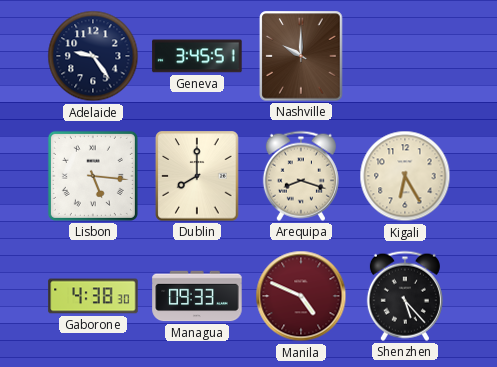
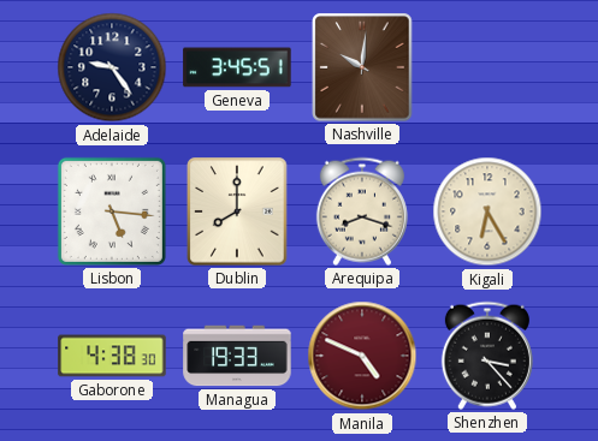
Nashville: 10:00 -> 10:01 (362, 67)
Managua: 09:33 -> 19:33 (237, 356)
Shenzhen: 5:23 -> 3:23 (487, 356)
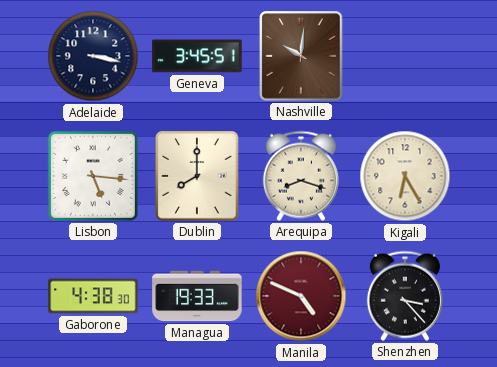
Adelaide: 9:24 -> 3:17 (93, 56)
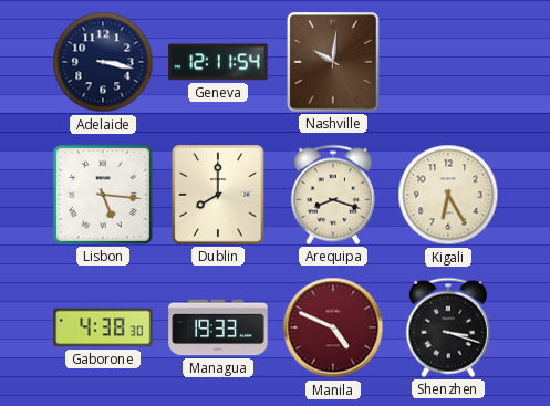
Geneva: 3:45 -> 12:11 (218, 62)
Shenzhen: 3:23 -> 3:18 (448, 327)
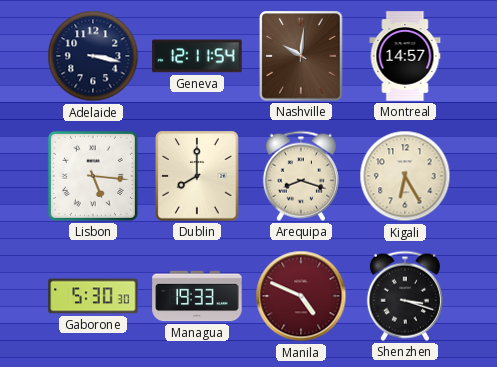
Montreal: none -> 14:57 (405, 56)
Gaborone: 4:38 -> 5:30 (93, 296)
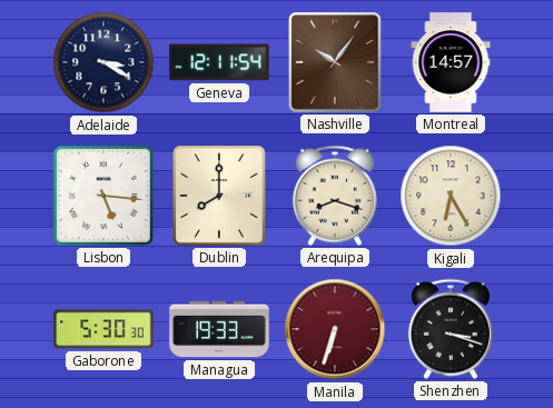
Adelaide: 3:17 -> 3:20 (103, 62)
Nashville: 10:01 -> 10:06 (335, 62)
Manila: 4:49 -> 6:33 (335, 329)
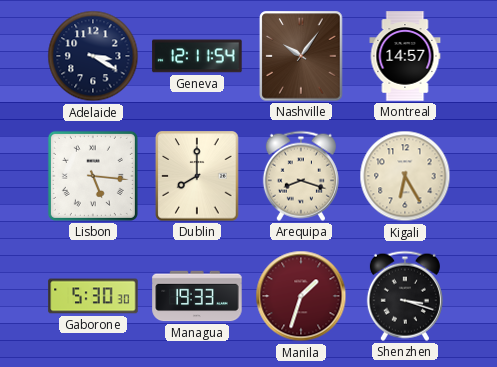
Manila: 6:33 -> 1:33 (301, 296)
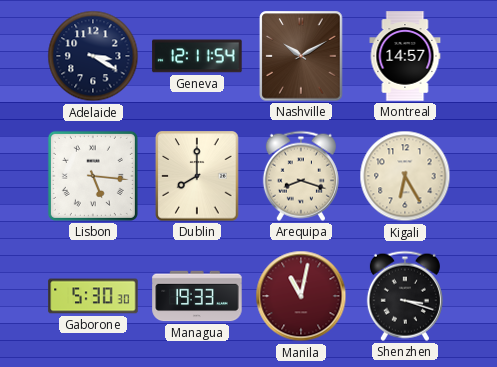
Nashville: 10:06 -> 10:10 (301, 56)
Manila: 1:33 -> 11:02 (301, 296)
